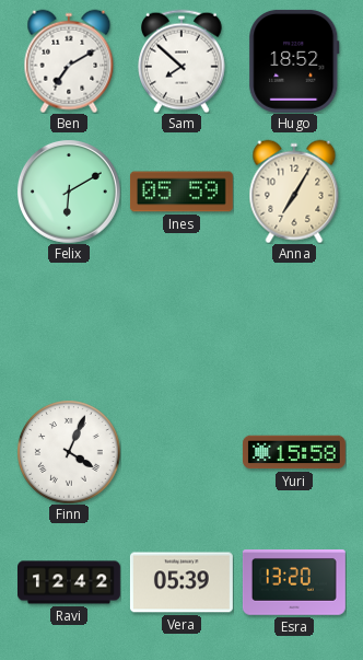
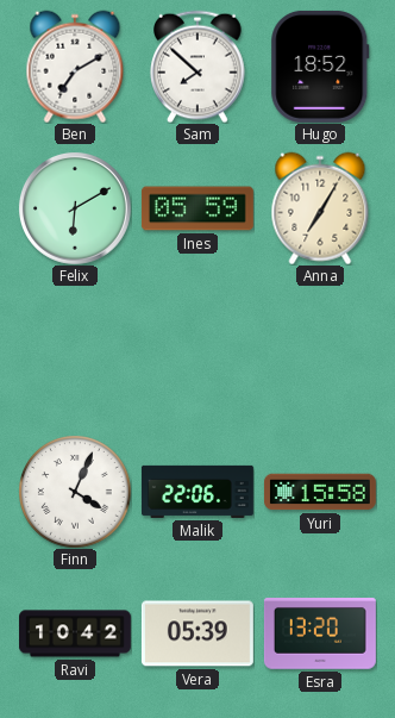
Malik: none -> 22:06 (197, 492)
Ravi: 12:42 -> 10:42 (76, 633)
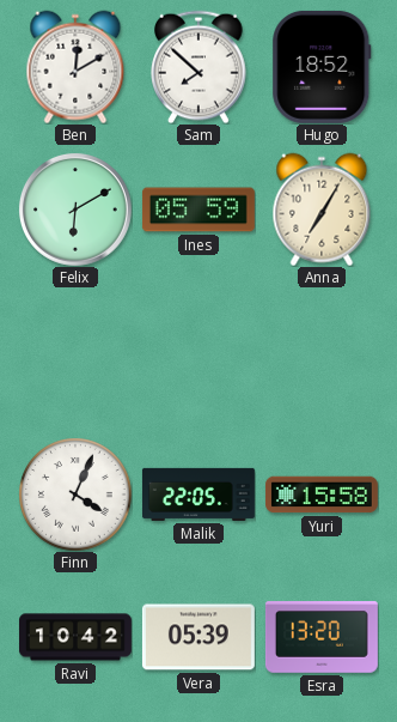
Ben: 7:10 -> 12:10 (75, 67)
Malik: 22:06 -> 22:05 (198, 495)
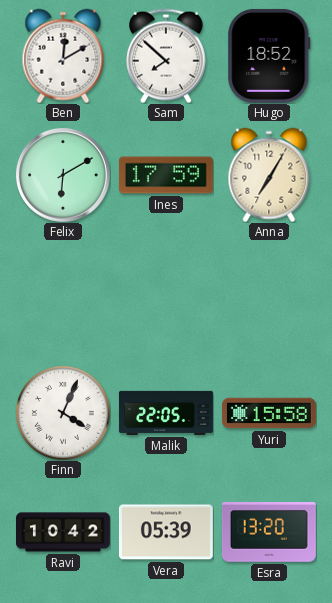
Ines: 05:59 -> 17:59 (166, 175)
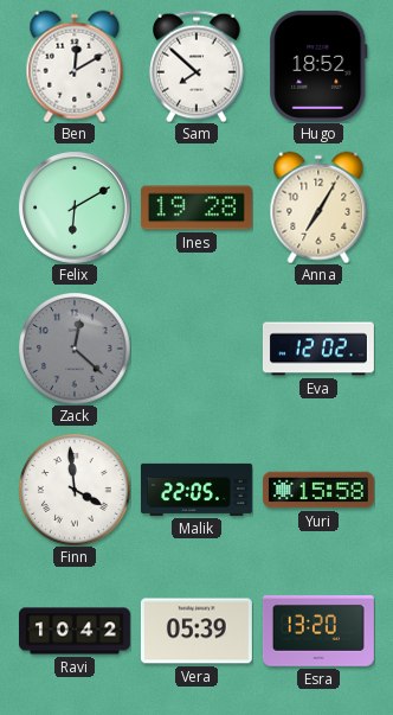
Ines: 17:59 -> 19:28 (196, 208)
Zack: none -> 12:22 (75, 349)
Eva: none -> 12:02 (318, 349)
Finn: 4:04 -> 3:59 (75, 490)
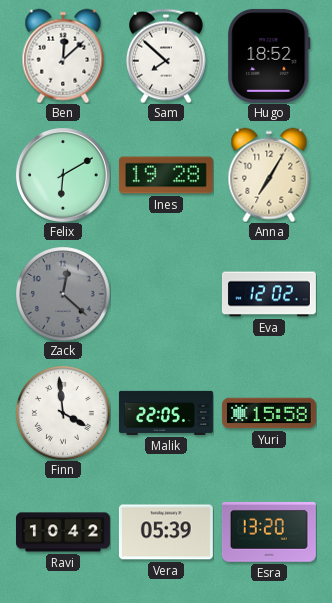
Ben: 12:10 -> 12:08 (63, 56)
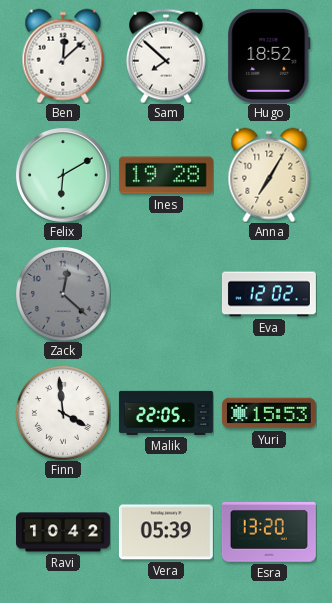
Yuri: 15:58 -> 15:53 (269, 413)
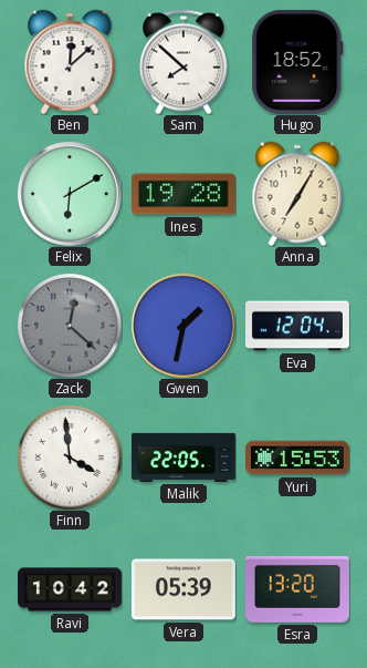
Gwen: none -> 1:32 (183, 326)
Eva: 12:02 -> 12:04 (297, 326)
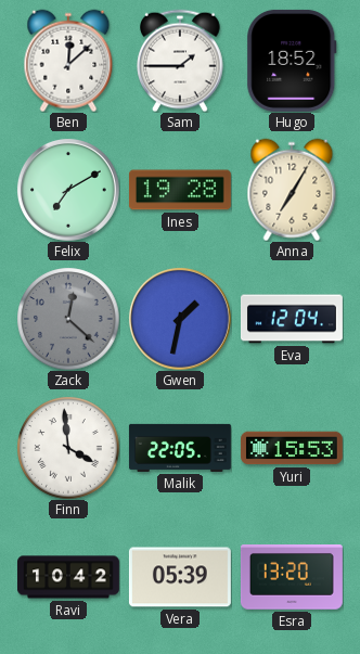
Sam: 7:52 -> 1:45 (180, 61)
Felix: 6:10 -> 7:10 (68, 190)
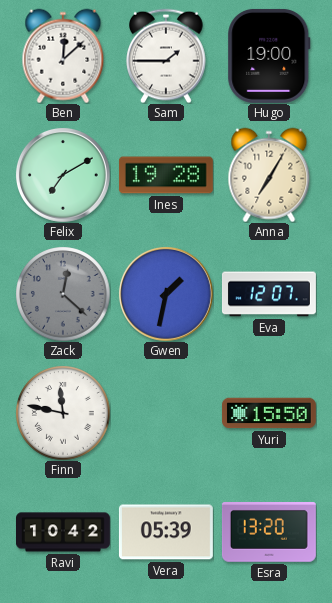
Hugo: 18:52 -> 19:00 (269, 56)
Eva: 12:04 -> 12:07 (269, 294)
Finn: 3:59 -> 11:47 (63, 413)
Malik: 22:05 -> none (180, 448)
Yuri: 15:53 -> 15:50 (269, 413)
